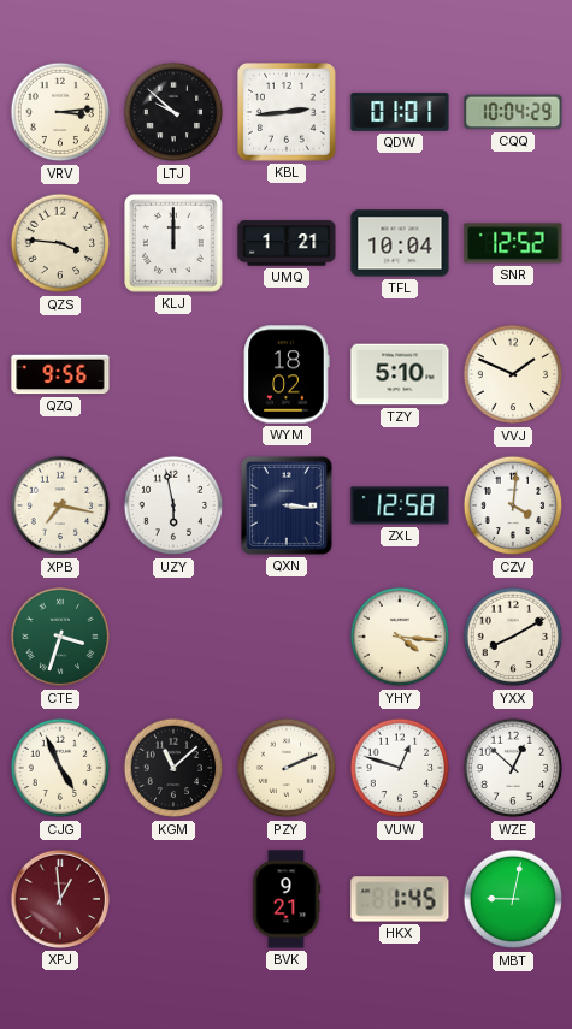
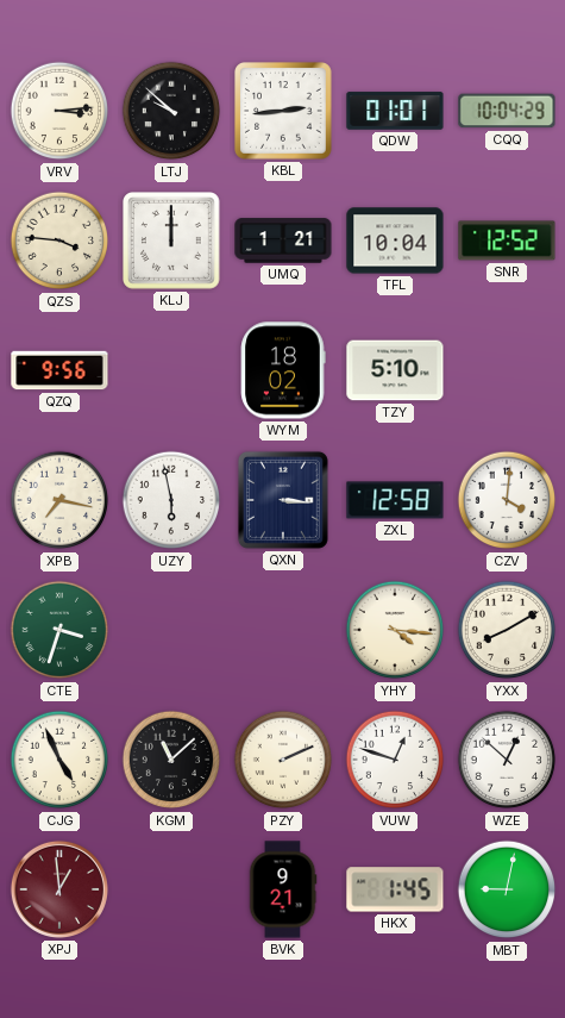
VVJ: 1:49 -> none (513, 374)
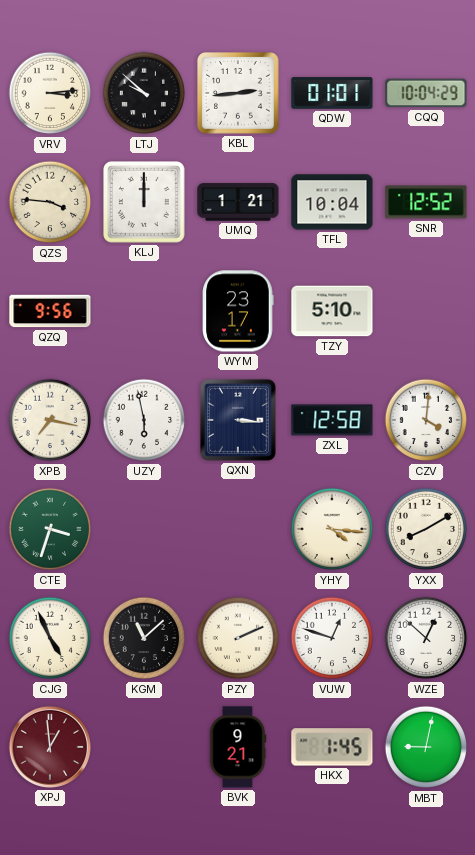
WYM: 18:02 -> 23:17 (238, 311)
